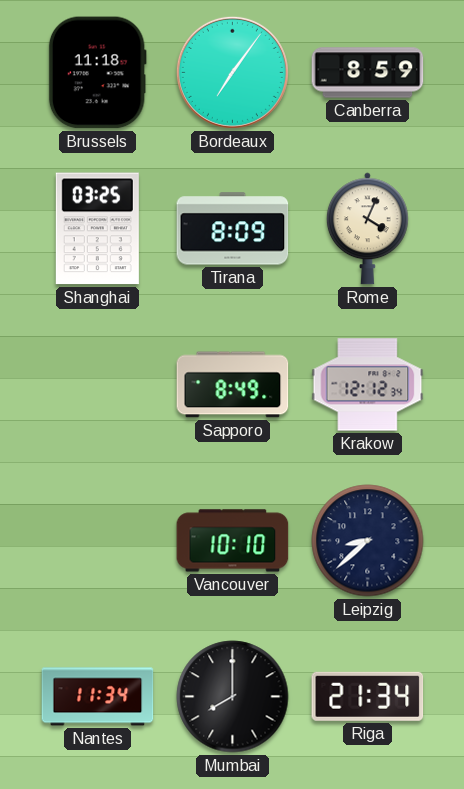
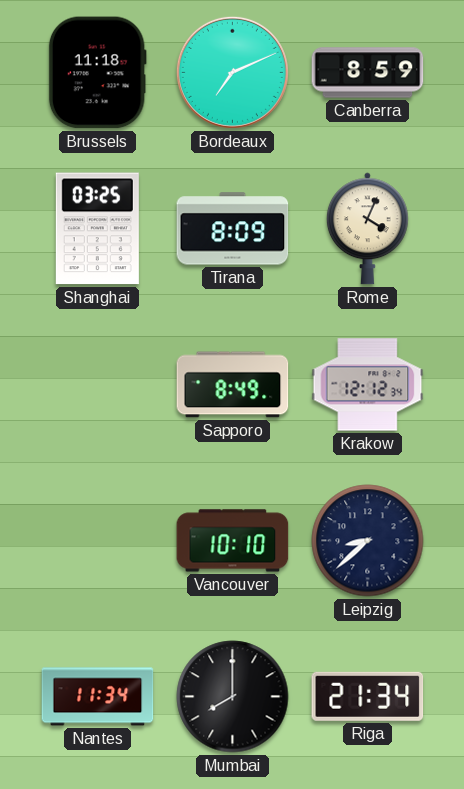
Bordeaux: 7:06 -> 7:11 (232, 72)
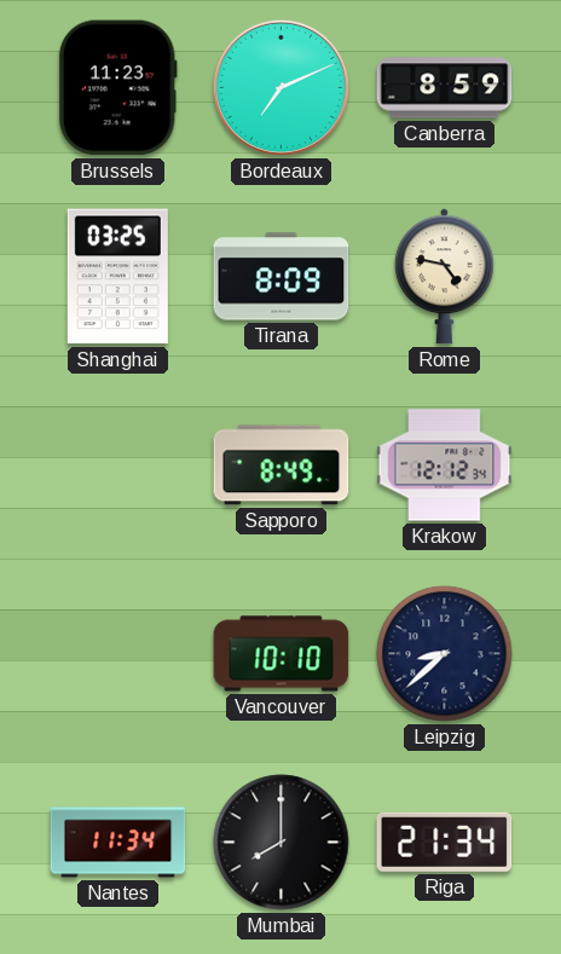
Brussels: 11:18 -> 11:23 (117, 88)
Rome: 4:04 -> 4:47 (444, 277)
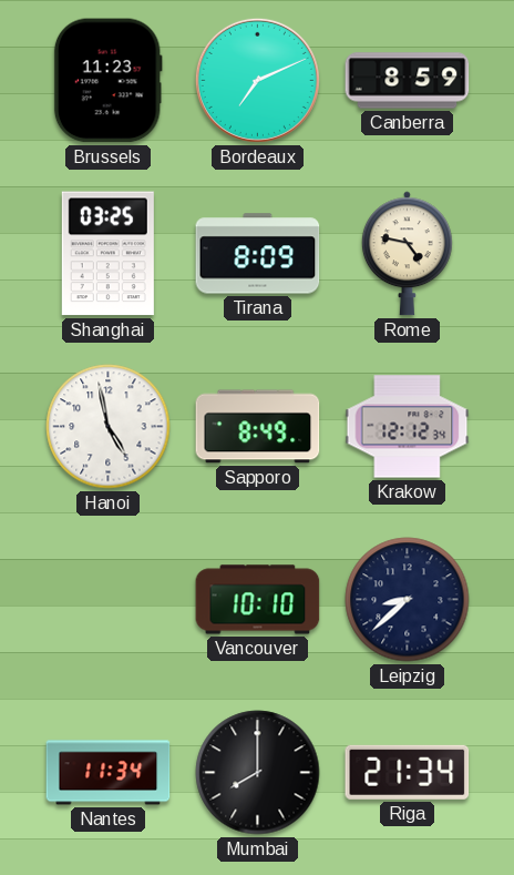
Hanoi: none -> 4:58 (109, 427)
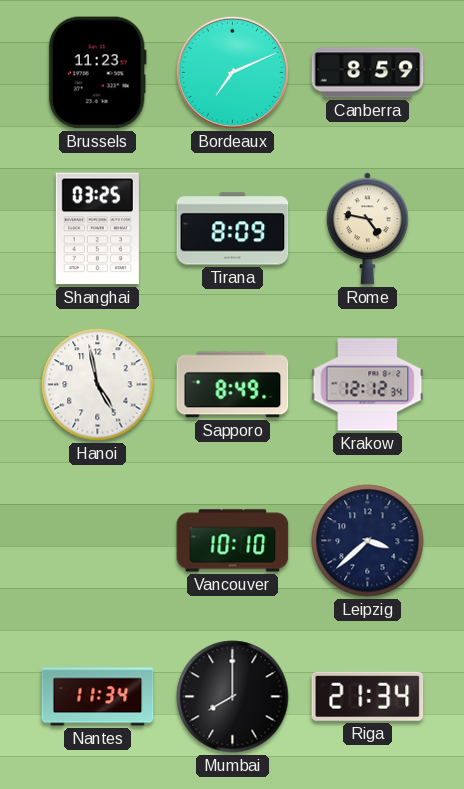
Leipzig: 8:38 -> 3:38 (368, 541)
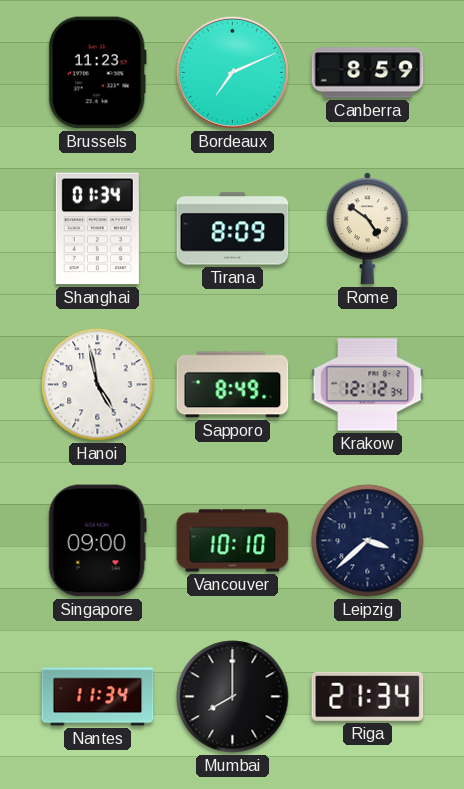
Shanghai: 03:25 -> 01:34 (97, 229)
Rome: 4:47 -> 4:51 (367, 229)
Singapore: none -> 09:00 (97, 541)
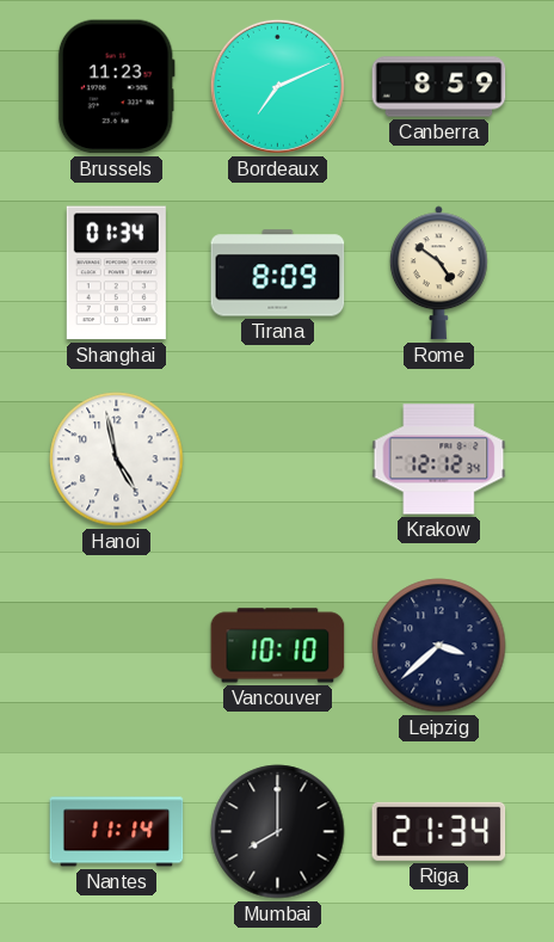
Sapporo: 8:49 -> none (233, 385)
Singapore: 09:00 -> none (97, 541)
Nantes: 11:34 -> 11:14 (117, 832)
